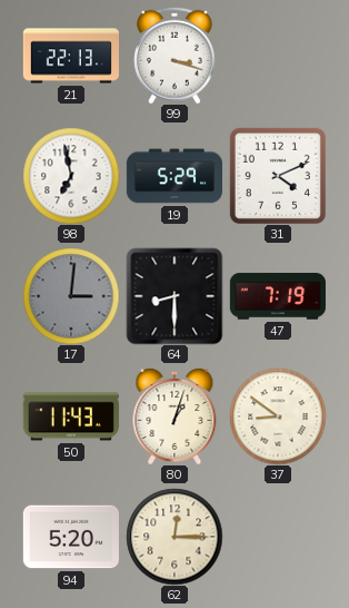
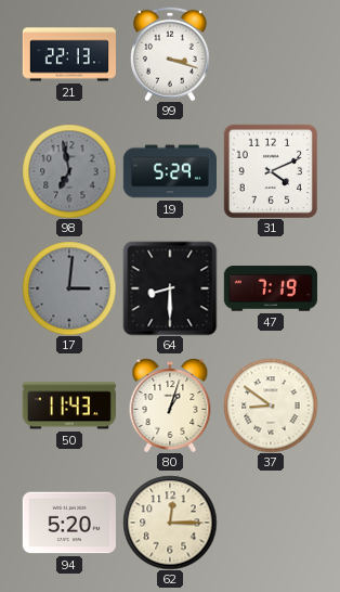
98 dial: white -> grey (69, 171)
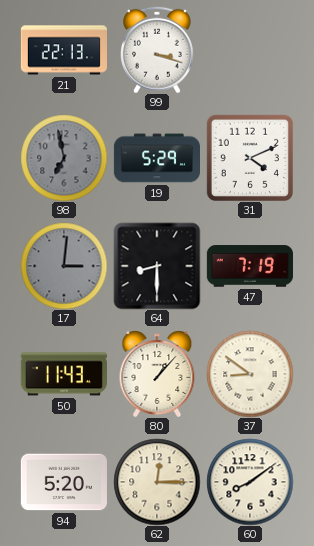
80: 1:03 -> 1:07 (157, 374)
60: none -> 8:09 (250, 482)
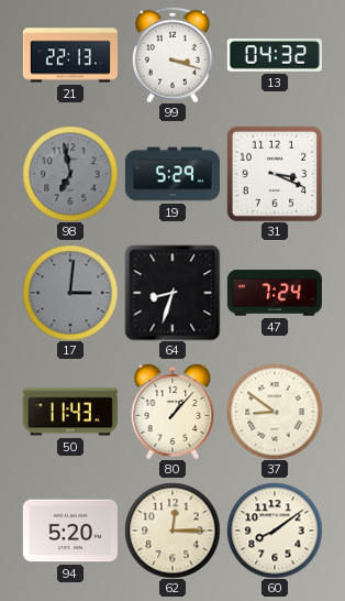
13: none -> 04:32 (275, 56)
31: 4:11 -> 3:19 (275, 174)
64: 8:30 -> 8:33 (172, 293)
47: 7:19 -> 7:24 (275, 293)
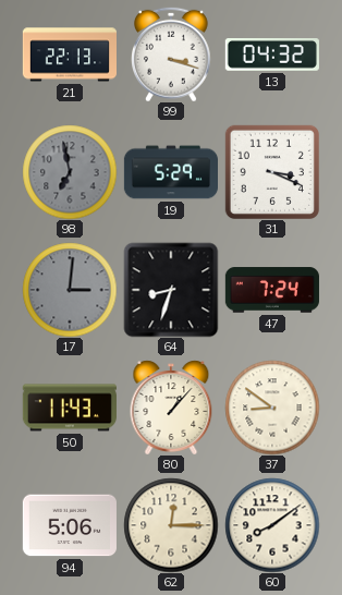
94: 5:20 -> 5:06 (70, 525)
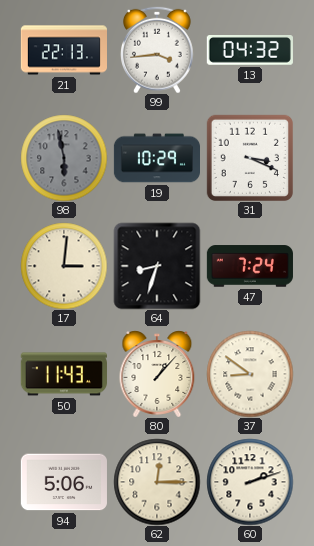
99: 3:18 -> 3:44 (158, 50)
98: 6:58 -> 5:58 (64, 158)
19: 5:29 -> 10:29 (156, 158)
17 dial: grey -> cream (64, 266)
60: 8:09 -> 2:12 (250, 482)
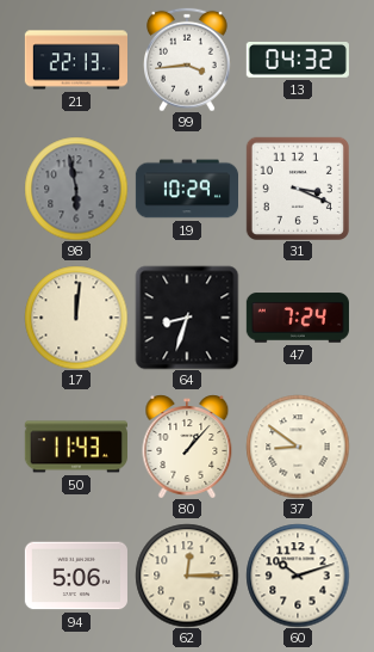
17: 3:01 -> 12:01 (76, 318)
60: 2:12 -> 10:12 (298, 576)
